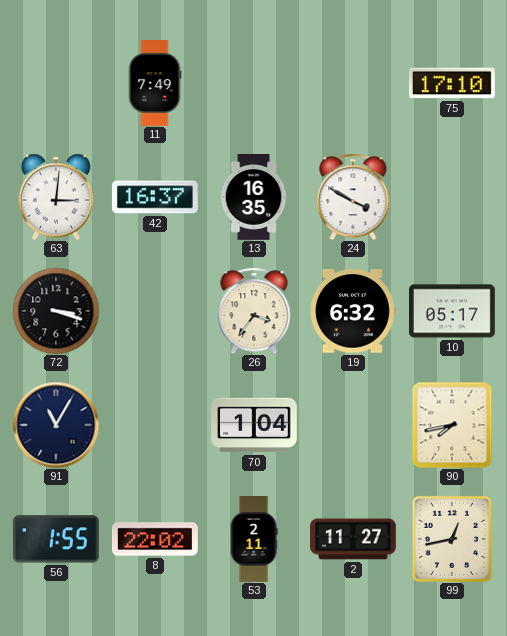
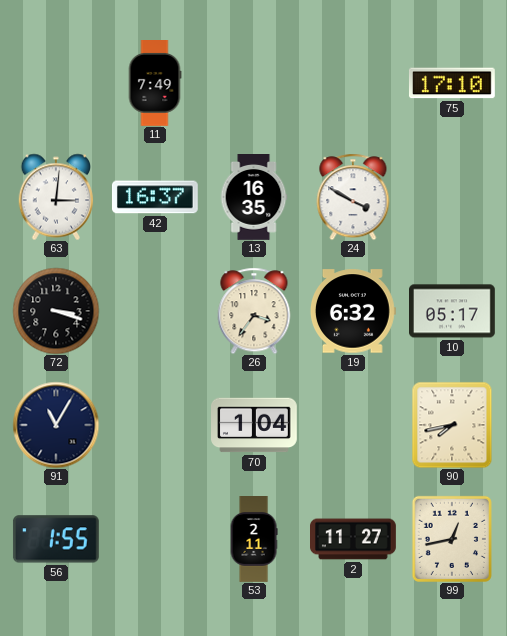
8: 22:02 -> none (155, 539)
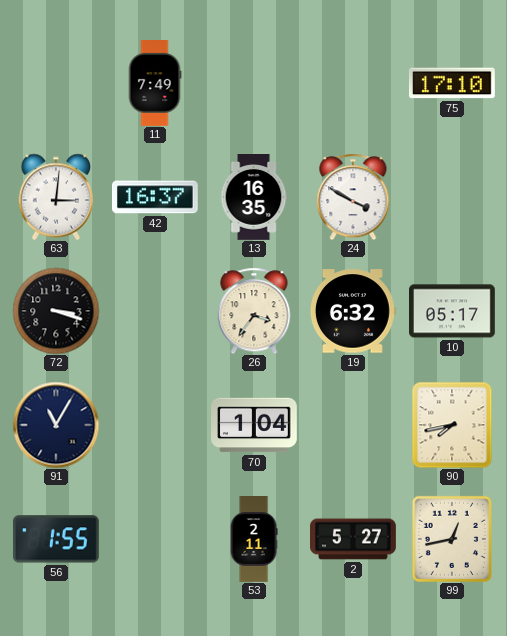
2: 11:27 -> 5:27 (354, 539)
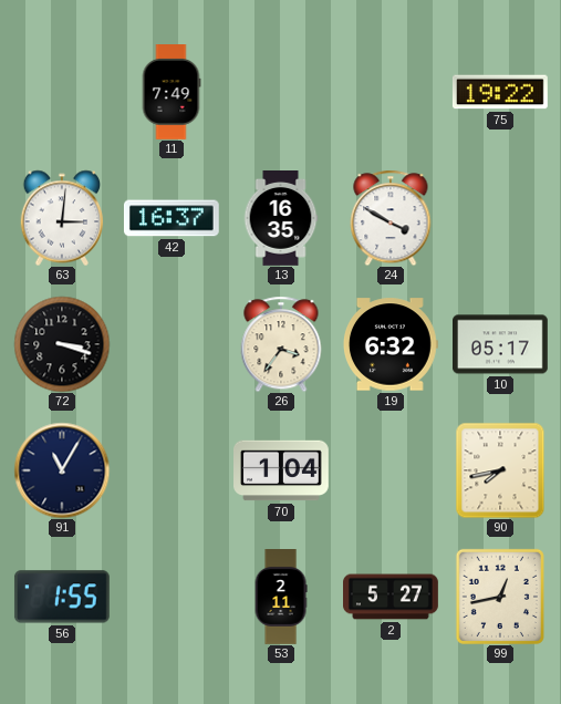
75: 17:10 -> 19:22 (500, 92)
